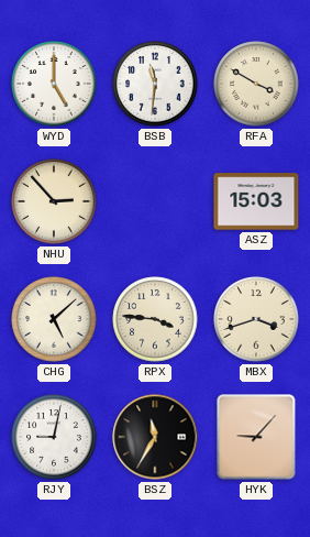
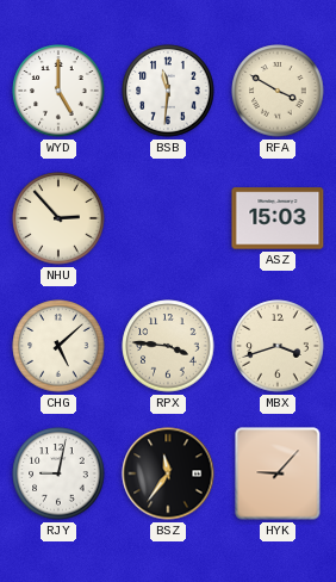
BSZ: 11:35 -> 11:36 (168, 473)
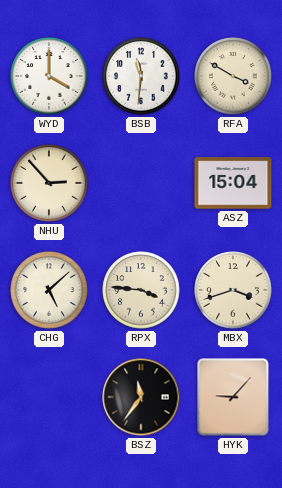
WYD: 5:00 -> 4:00 (49, 76)
ASZ: 15:03 -> 15:04 (233, 183)
RJY: 9:02 -> none (58, 473)
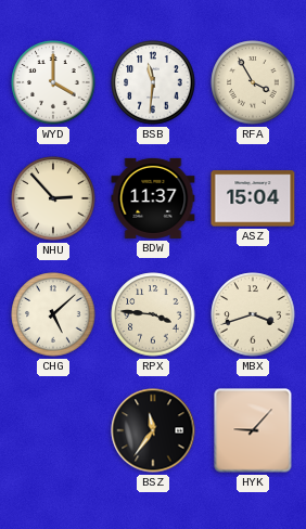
RFA: 3:50 -> 3:55 (253, 82)
BDW: none -> 11:37 (153, 198)
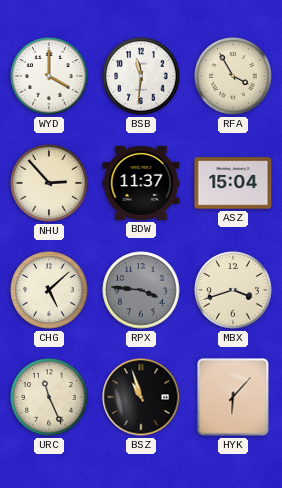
RPX dial: cream -> grey (141, 290)
URC: none -> 11:26 (49, 397)
BSZ: 11:36 -> 10:57 (141, 397)
HYK: 9:07 -> 6:07 (233, 397)
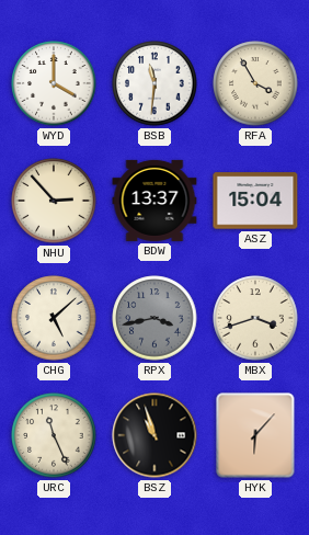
BDW: 11:37 -> 13:37 (154, 201)
RPX: 3:46 -> 3:43 (154, 318)
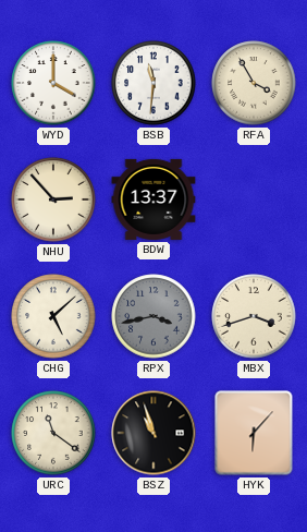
ASZ: 15:04 -> none (255, 201)
URC: 11:26 -> 11:21 (53, 433)
